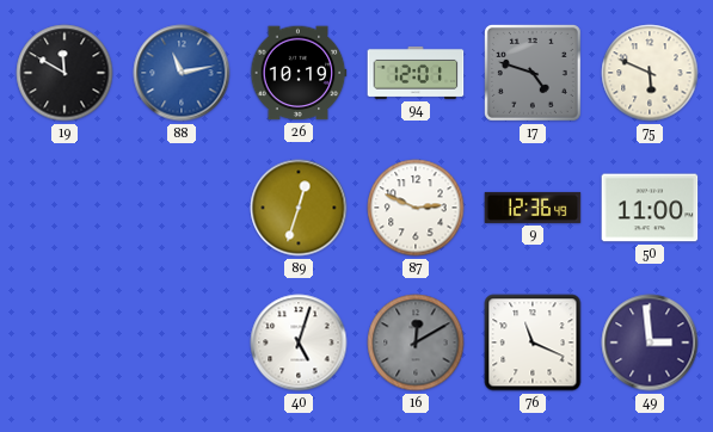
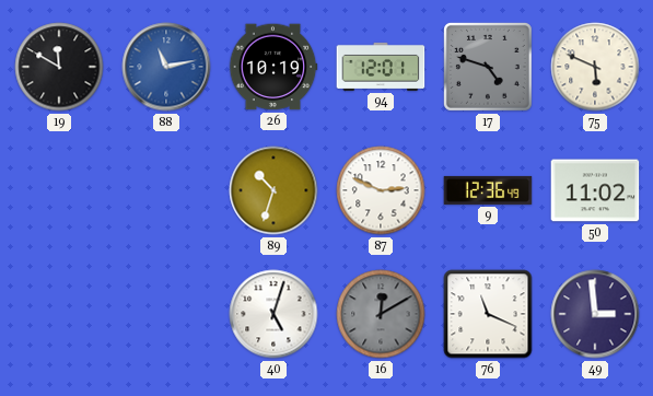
89: 12:33 -> 10:33 (273, 190)
50: 11:00 -> 11:02 (595, 190)
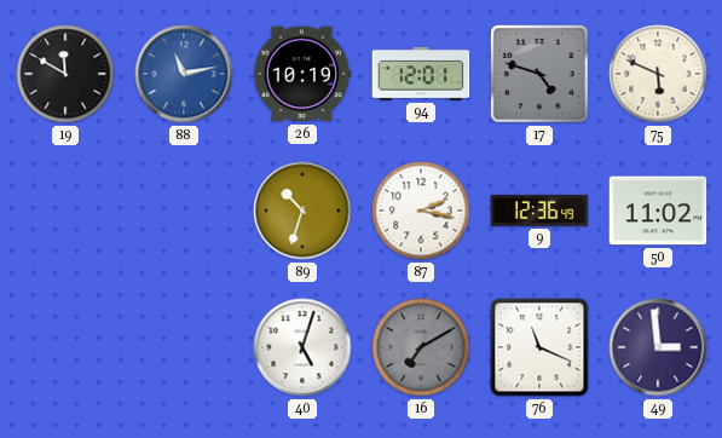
87: 2:49 -> 2:17 (421, 211)
16: 12:10 -> 7:10 (421, 347)
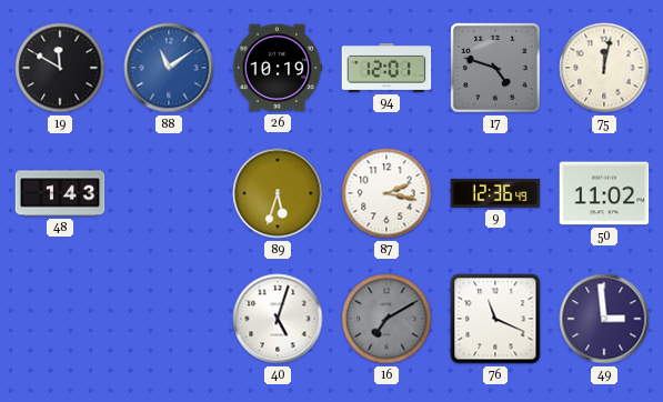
88: 11:13 -> 11:09 (169, 68)
75: 5:49 -> 12:02 (604, 68)
48: none -> 1:43 (60, 193)
89: 10:33 -> 5:33 (278, 193)
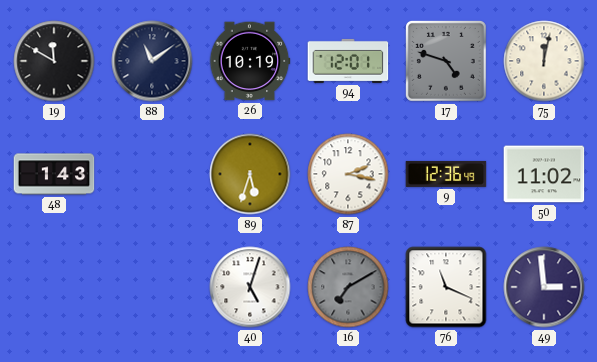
88 dial: blue -> navy (152, 61)
